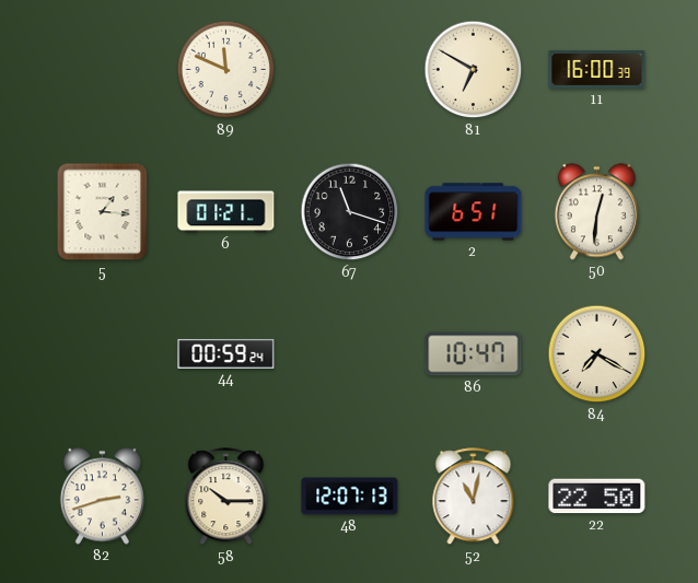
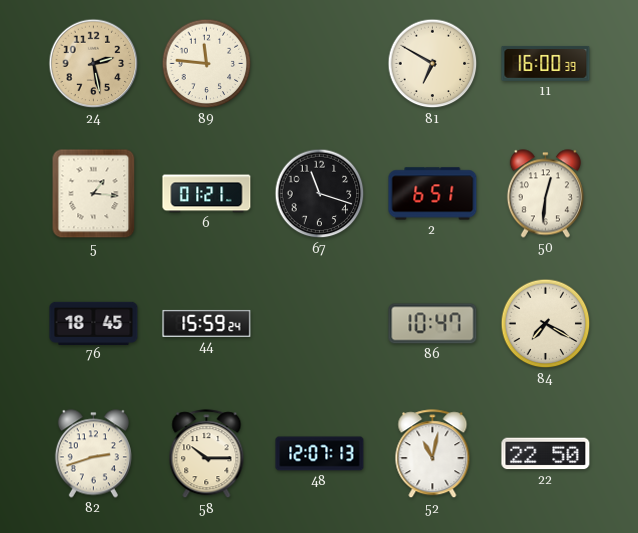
24: none -> 2:28 (94, 64)
89: 11:49 -> 11:46 (207, 64)
76: none -> 18:45 (94, 323)
44: 00:59 -> 15:59 (207, 323)
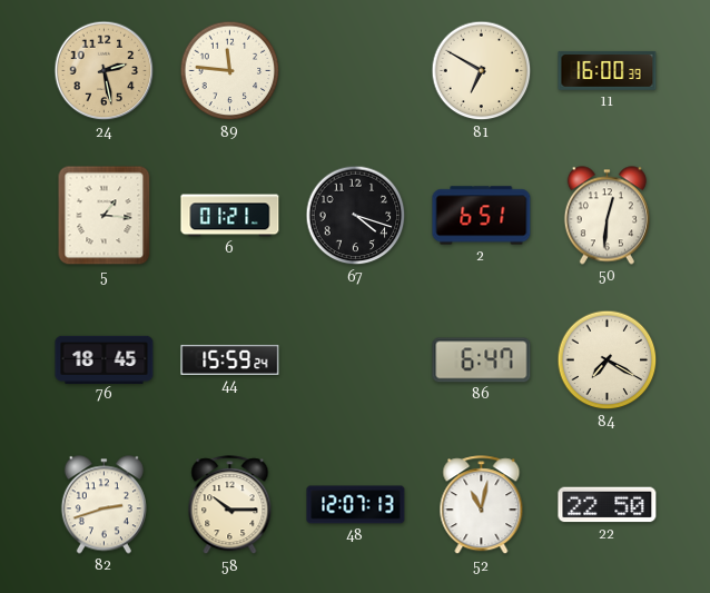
67: 11:18 -> 4:18 (356, 216)
86: 10:47 -> 6:47 (482, 360)
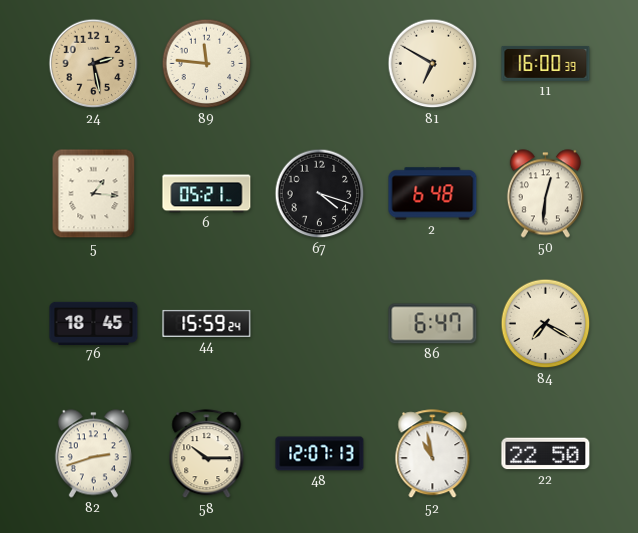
6: 01:21 -> 05:21 (207, 194)
2: 6:51 -> 6:48 (433, 194)
52: 11:02 -> 10:58 (433, 454)
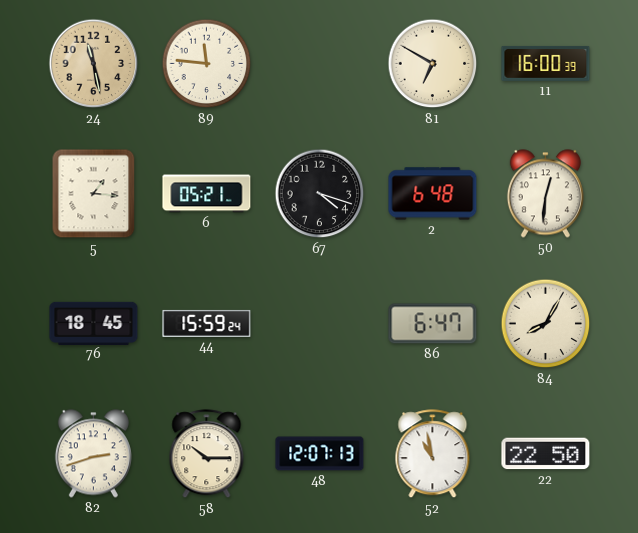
24: 2:28 -> 11:28 (94, 64)
84: 7:20 -> 8:05 (546, 324)
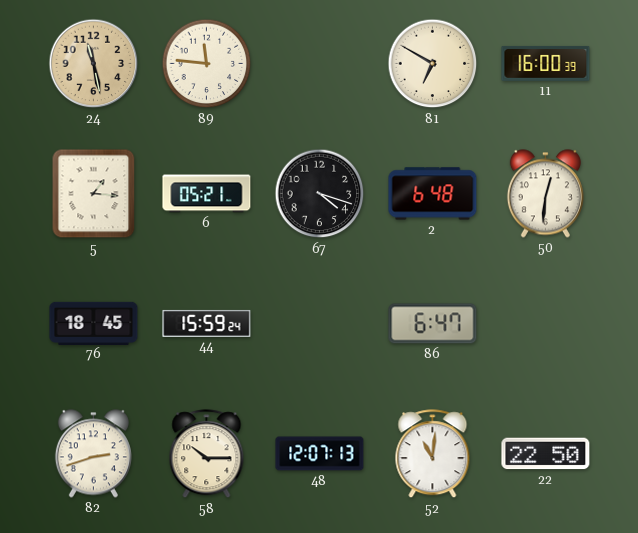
84: 8:05 -> none (546, 324)
52: 10:58 -> 11:01 (433, 454)
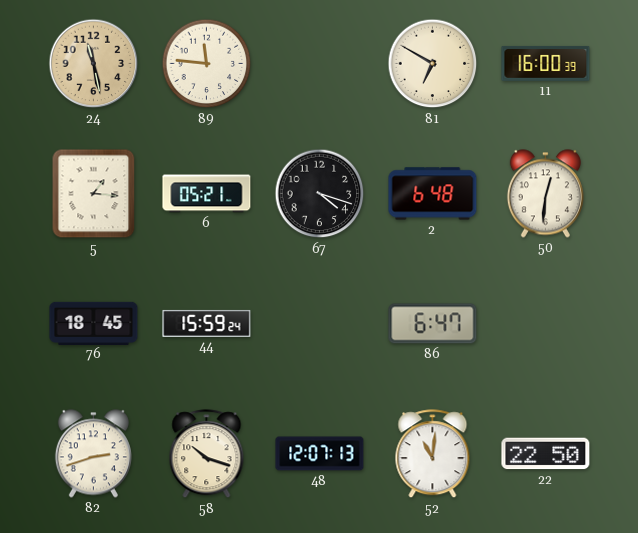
58: 10:15 -> 10:18 (207, 454)
